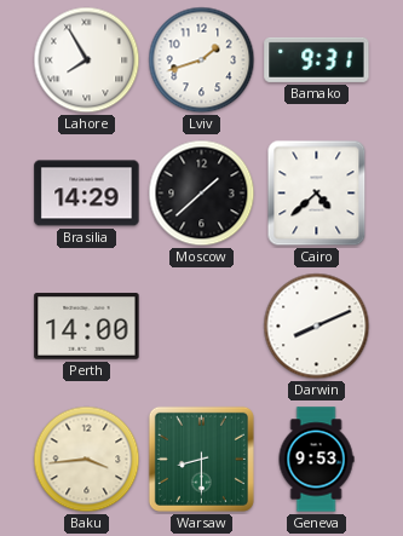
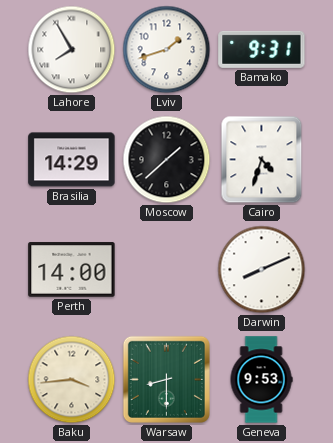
Cairo: 4:38 -> 4:33 (262, 160)
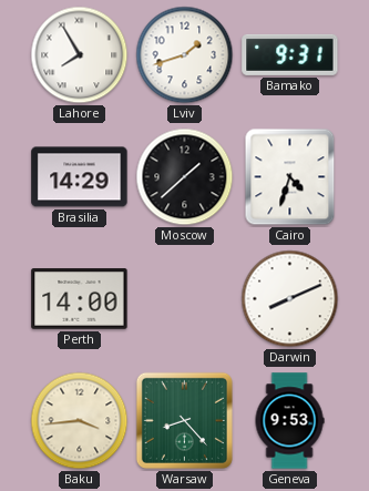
Warsaw: 8:30 -> 8:23 (184, 420)
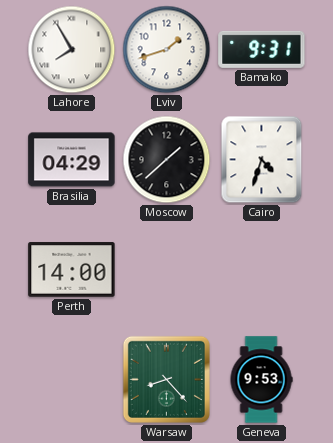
Brasilia: 14:29 -> 04:29 (72, 160)
Darwin: 8:11 -> none (290, 299)
Baku: 3:44 -> none (80, 421)
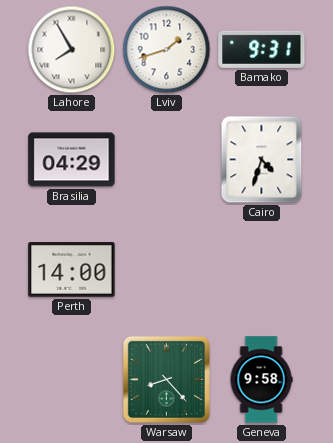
Moscow: 1:38 -> none (167, 160)
Geneva: 9:53 -> 9:58 (261, 380)
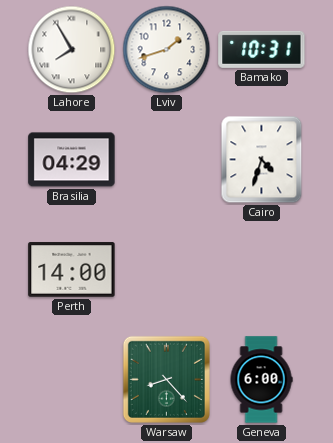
Bamako: 9:31 -> 10:31 (262, 49)
Geneva: 9:58 -> 6:00 (261, 380)
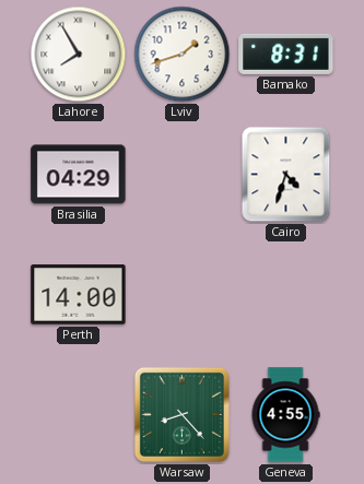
Bamako: 10:31 -> 8:31 (286, 54)
Geneva: 6:00 -> 4:55 (285, 415)
